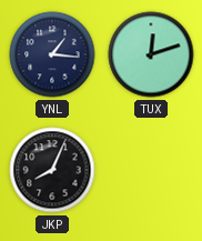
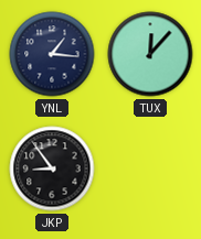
TUX: 12:12 -> 12:07 (150, 54)
JKP: 8:04 -> 8:54 (52, 169)
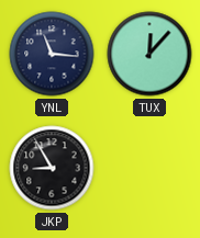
YNL: 1:16 -> 11:16 (52, 54)
JKP: 8:54 -> 8:55 (52, 168)
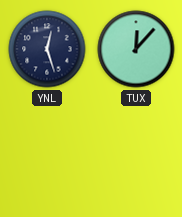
YNL: 11:16 -> 12:27 (47, 49)
JKP: 8:55 -> none (52, 168)
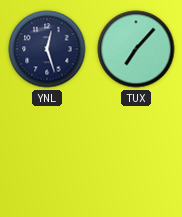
TUX: 12:07 -> 7:07 (136, 49)
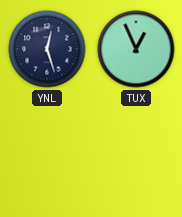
TUX: 7:07 -> 12:56 (136, 49)
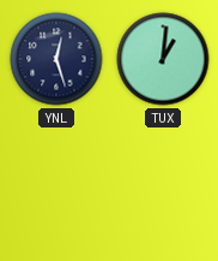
TUX: 12:56 -> 1:01 (163, 59)
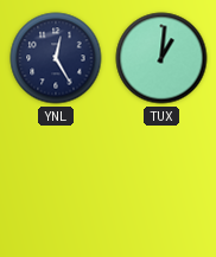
YNL: 12:27 -> 12:25 (56, 58)
